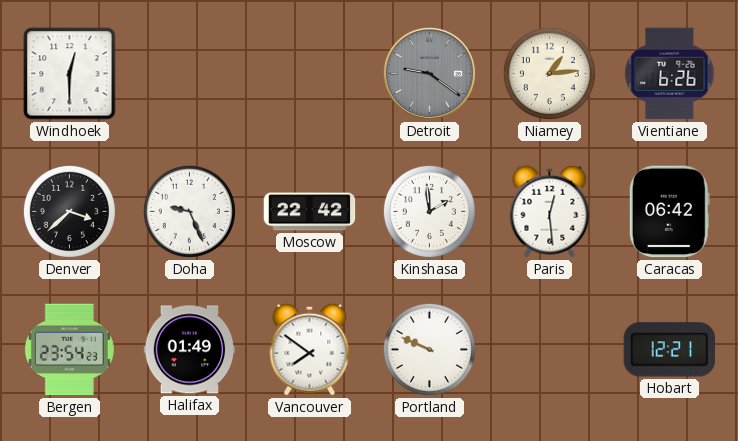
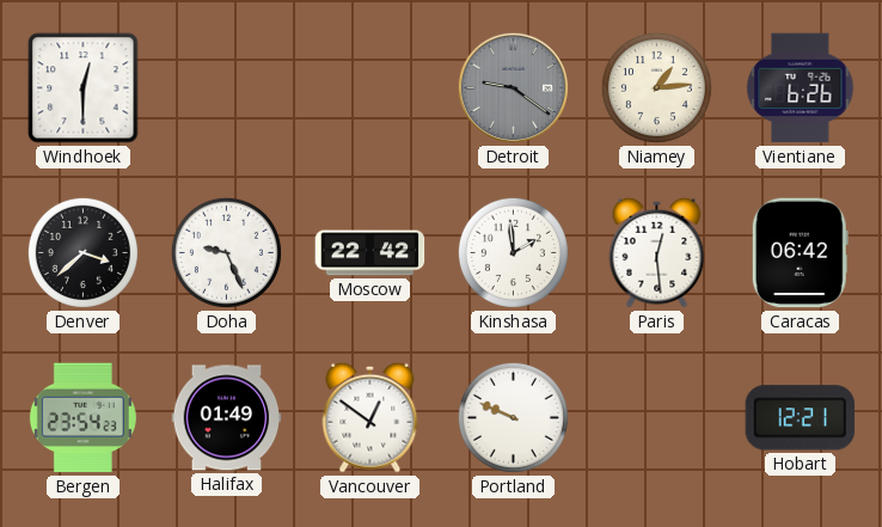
Vancouver: 7:51 -> 12:51 (370, 417)
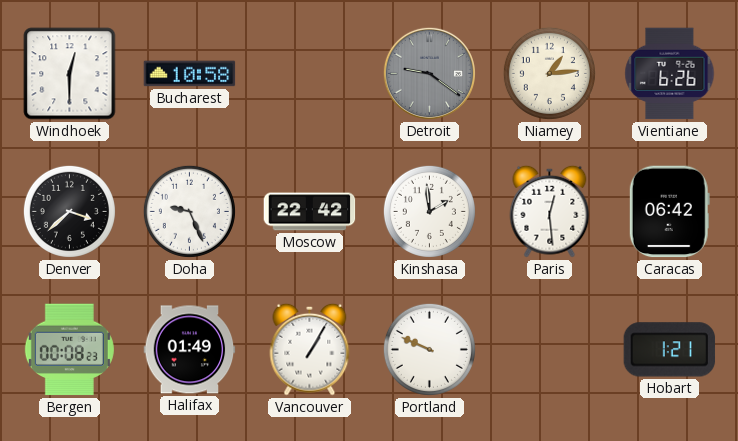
Bucharest: none -> 10:58 (190, 74)
Bergen: 23:54 -> 00:08 (69, 350)
Vancouver: 12:51 -> 1:05 (310, 349)
Hobart: 12:21 -> 1:21 (670, 350)
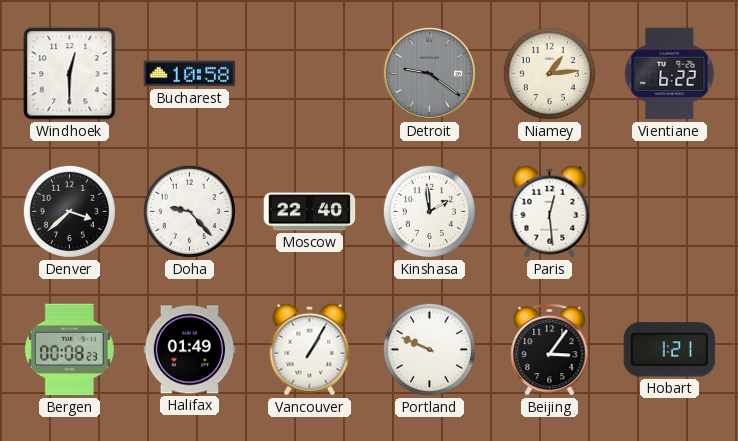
Vientiane: 6:26 -> 6:22 (670, 74)
Doha: 9:26 -> 9:23 (189, 211)
Moscow: 22:42 -> 22:40 (310, 212)
Caracas: 06:42 -> none (669, 212)
Beijing: none -> 3:06 (550, 349)
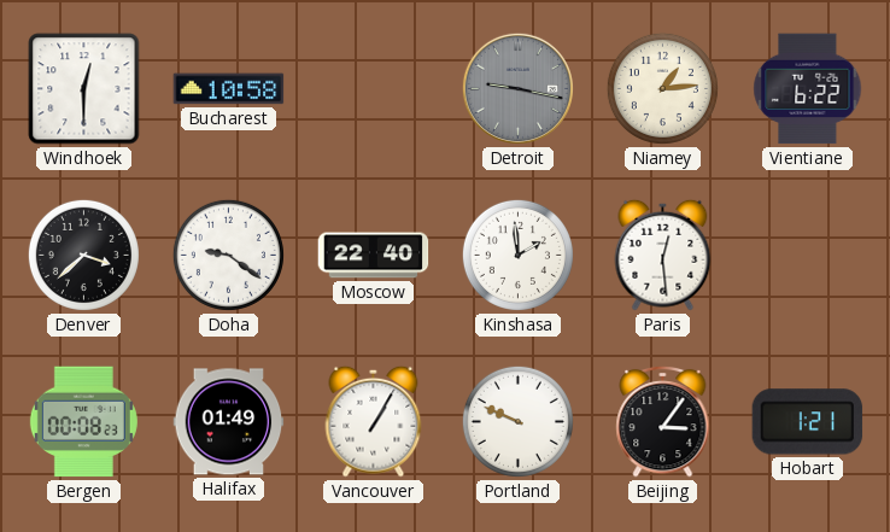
Detroit: 9:21 -> 9:17 (517, 88)
Doha: 9:23 -> 9:21 (228, 255)
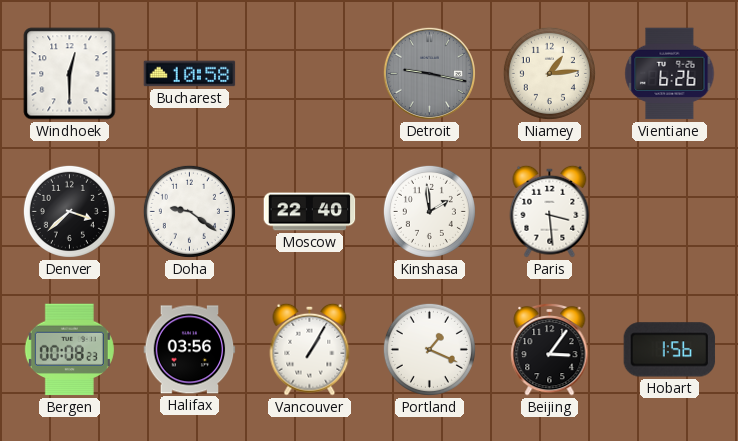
Vientiane: 6:22 -> 6:26 (670, 74)
Paris: 12:29 -> 3:29 (550, 211)
Halifax: 01:49 -> 03:56 (190, 350)
Portland: 9:49 -> 1:19 (429, 349)
Hobart: 1:21 -> 1:56 (670, 350)
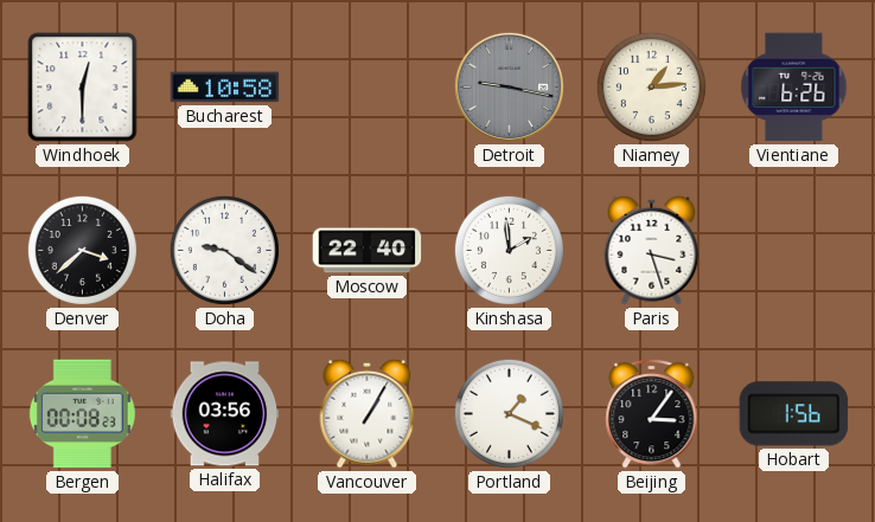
Paris: 3:29 -> 3:27 (652, 250)
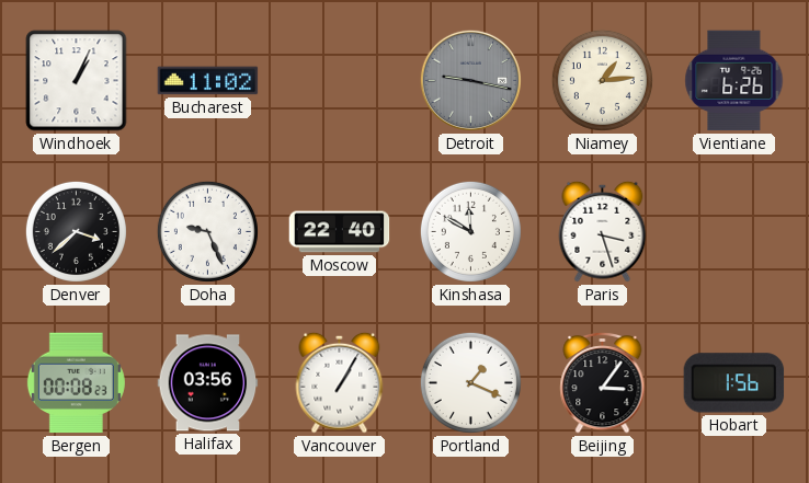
Windhoek: 12:30 -> 1:04 (77, 81)
Bucharest: 10:58 -> 11:02 (208, 81)
Doha: 9:21 -> 9:26 (207, 231)
Kinshasa: 1:59 -> 11:50 (470, 231)
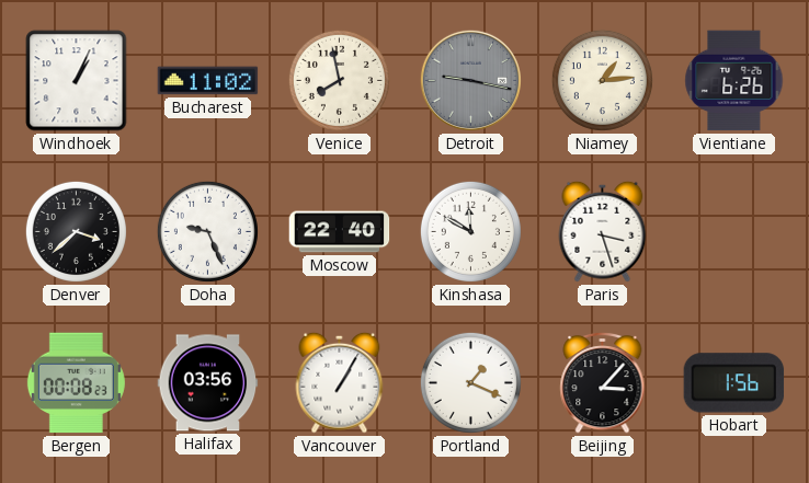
Venice: none -> 7:58 (339, 80)
Beijing: 3:06 -> 3:07 (603, 382)
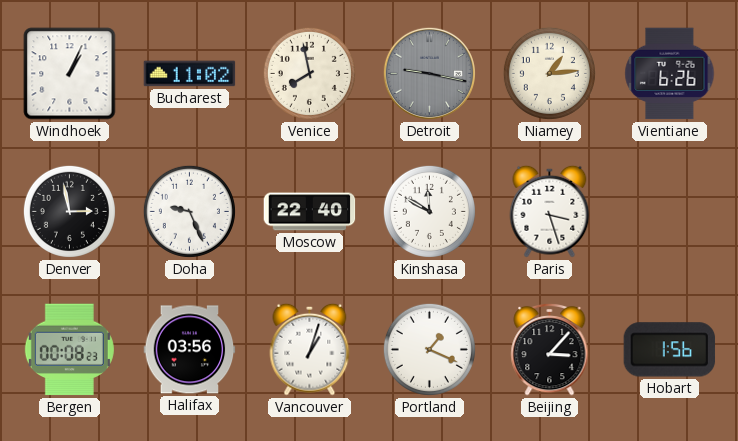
Denver: 3:38 -> 2:58 (69, 211)
Vancouver: 1:05 -> 1:03 (310, 349)
